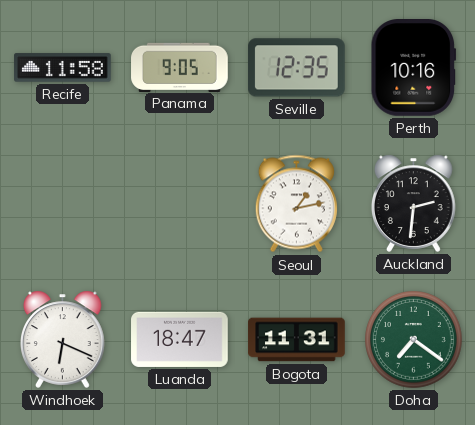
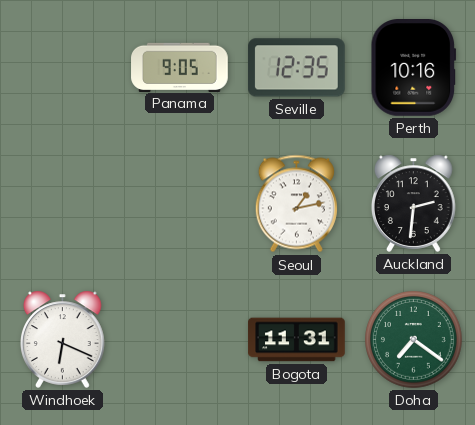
Recife: 11:58 -> none (63, 68)
Luanda: 18:47 -> none (180, 339)
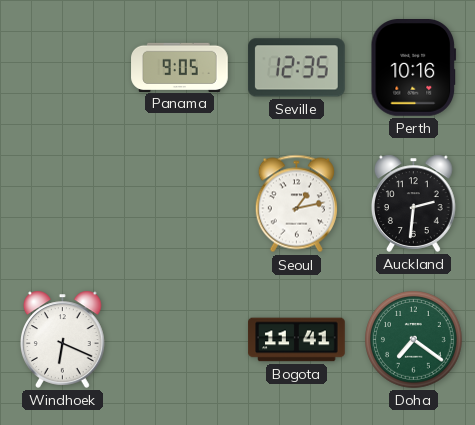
Bogota: 11:31 -> 11:41 (297, 340)
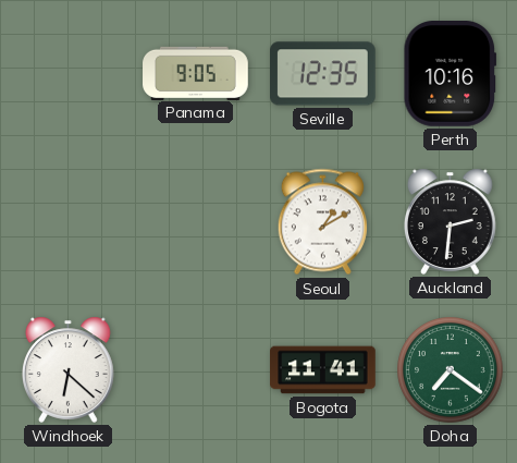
Seoul: 1:13 -> 1:10 (322, 222)
Windhoek: 6:19 -> 6:22 (69, 369)
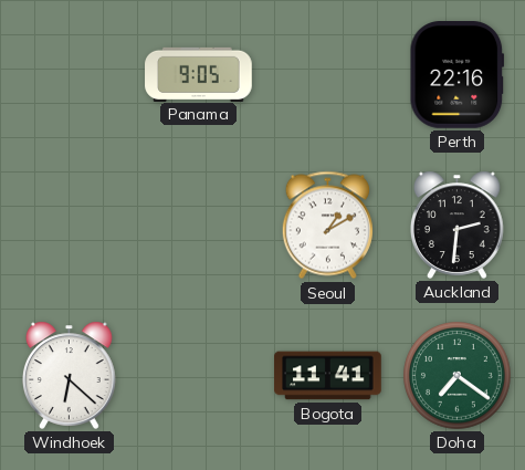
Seville: 12:35 -> none (323, 74)
Perth: 10:16 -> 22:16 (456, 75)
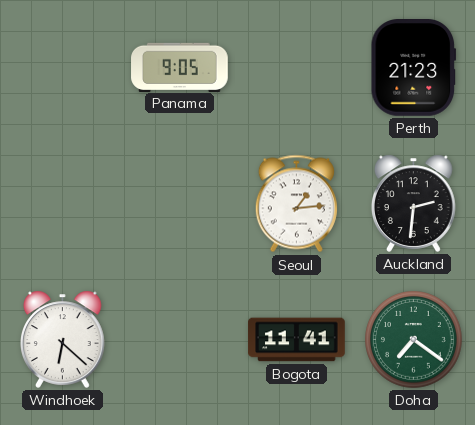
Perth: 22:16 -> 21:23 (413, 68)
Seoul: 1:10 -> 1:14 (296, 204)
